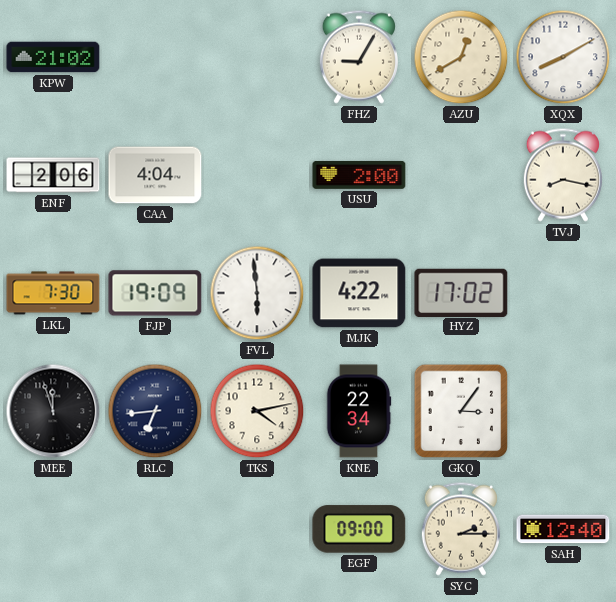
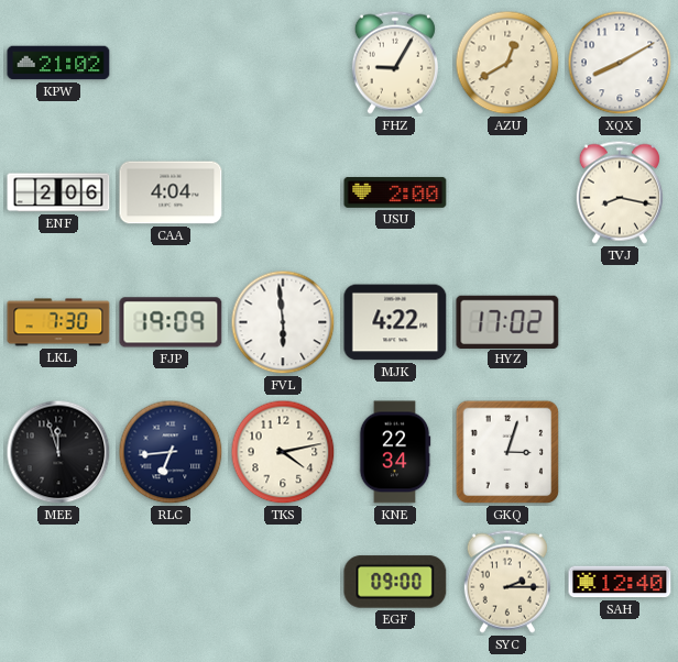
GKQ: 3:06 -> 3:03 (507, 452)
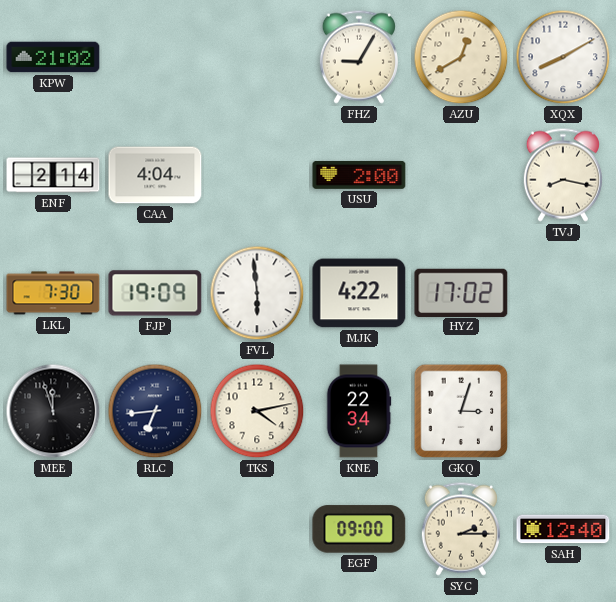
ENF: 2:06 -> 2:14 (53, 175)
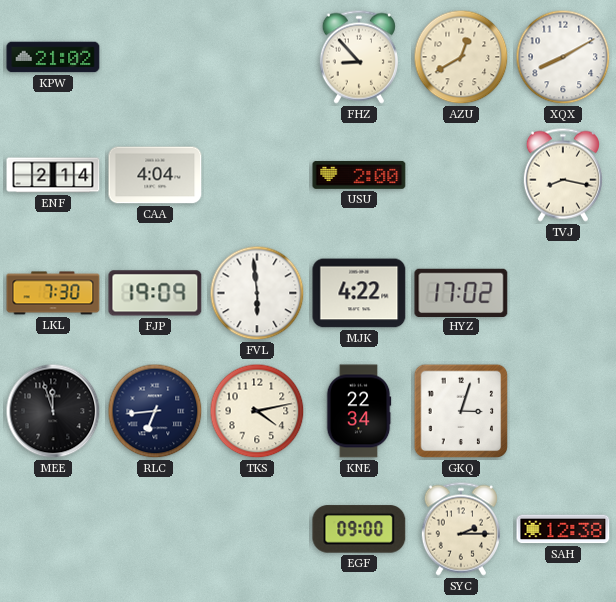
FHZ: 9:05 -> 8:53 (359, 57)
SAH: 12:40 -> 12:38 (563, 529)
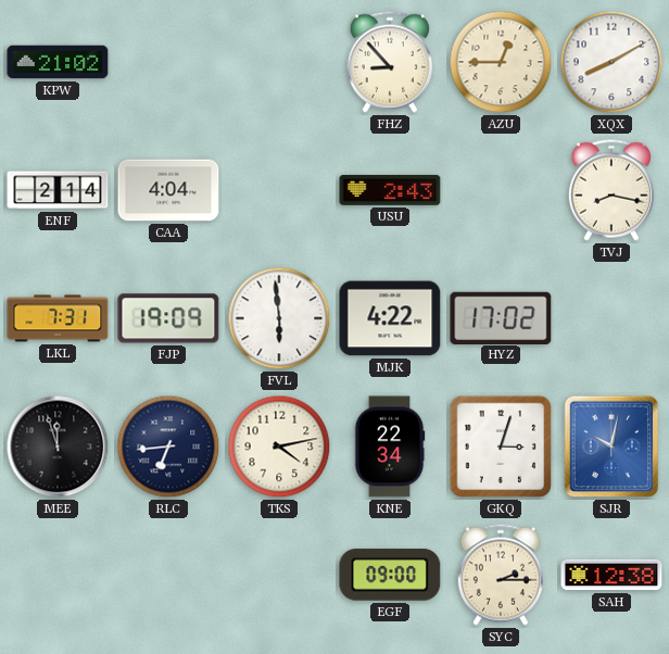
AZU: 12:40 -> 12:45 (501, 62)
USU: 2:00 -> 2:43 (390, 190)
LKL: 7:30 -> 7:31 (58, 318)
SJR: none -> 10:02 (611, 447)
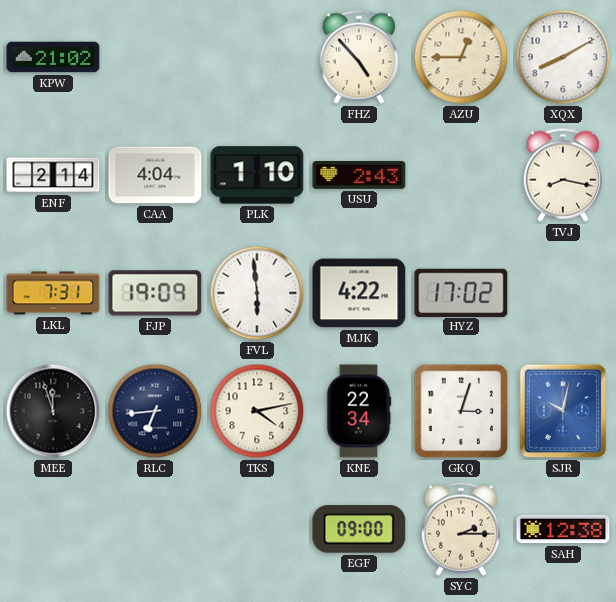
FHZ: 8:53 -> 4:53 (359, 57)
PLK: none -> 1:10 (257, 175)
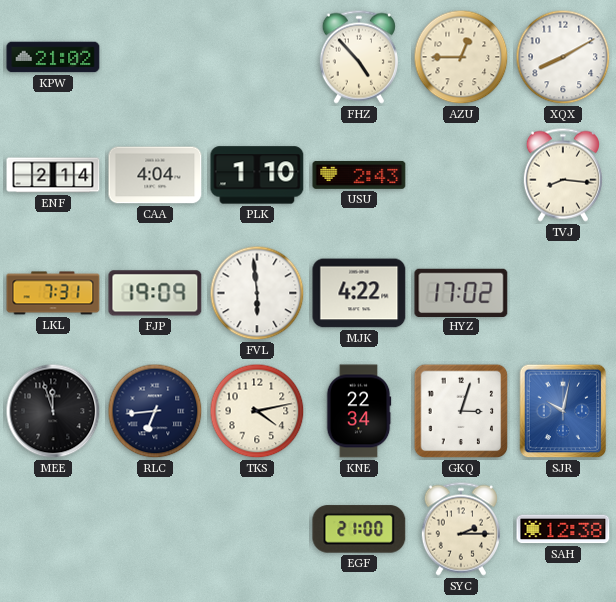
TVJ: 8:17 -> 8:16 (563, 175)
EGF: 09:00 -> 21:00 (359, 529)
